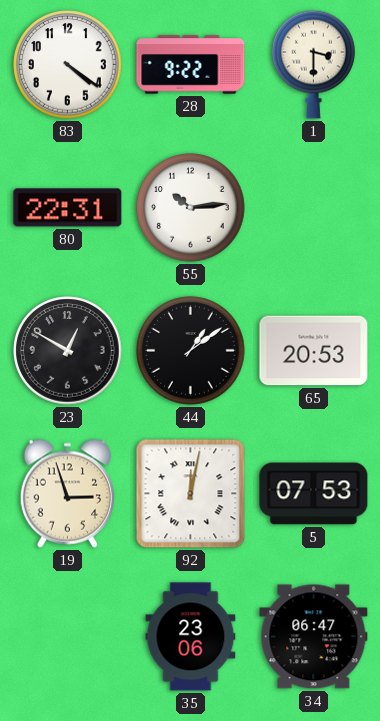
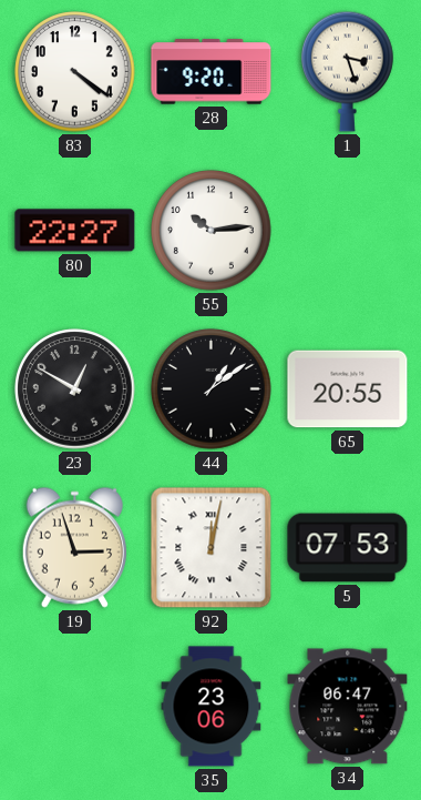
28: 9:22 -> 9:20 (212, 72)
1: 3:30 -> 3:27 (348, 71)
80: 22:31 -> 22:27 (75, 231)
65: 20:53 -> 20:55 (348, 389)
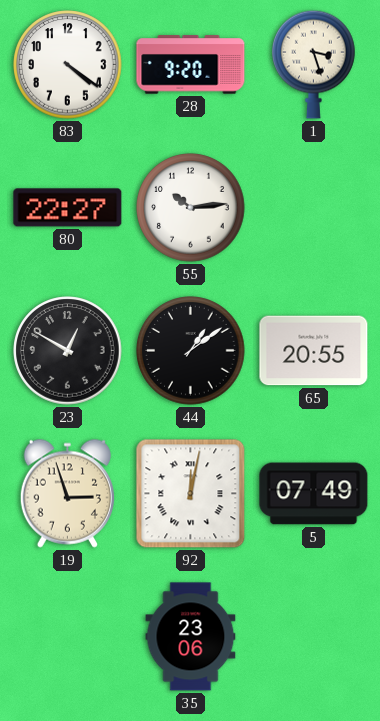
5: 07:53 -> 07:49 (314, 494)
34: 06:47 -> none (348, 707)
